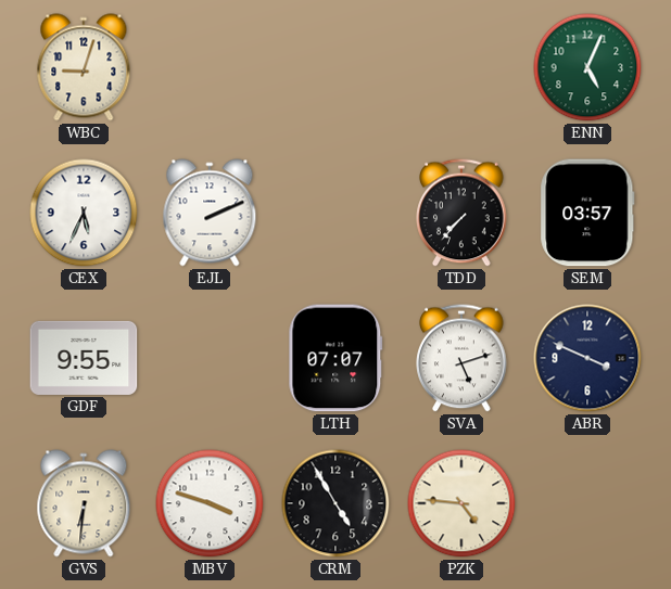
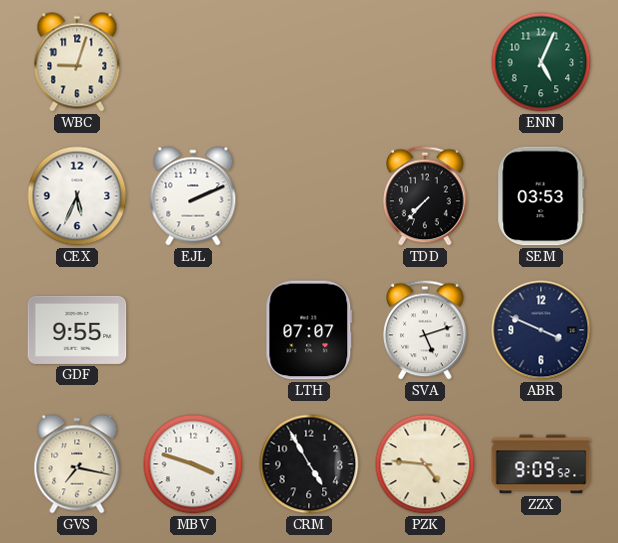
SEM: 03:57 -> 03:53 (541, 196)
GVS: 6:31 -> 7:17 (77, 464)
ZZX: none -> 9:09 (541, 464)
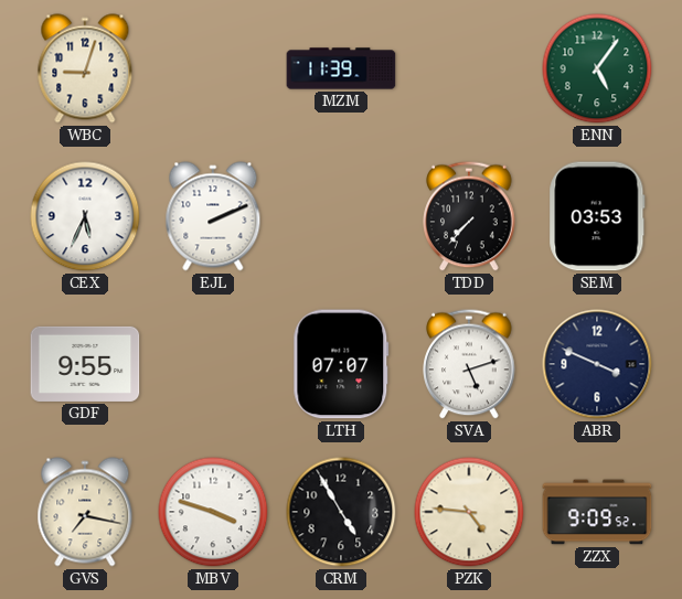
MZM: none -> 11:39 (341, 68)
ENN: 5:04 -> 5:06 (597, 68)
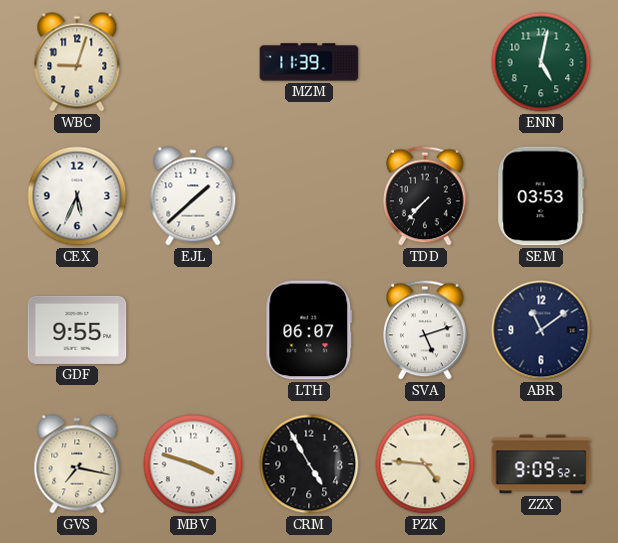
ENN: 5:06 -> 5:02 (541, 62)
EJL: 2:11 -> 1:38 (193, 196)
LTH: 07:07 -> 06:07 (309, 330)
ABR: 3:49 -> 11:09 (541, 330)
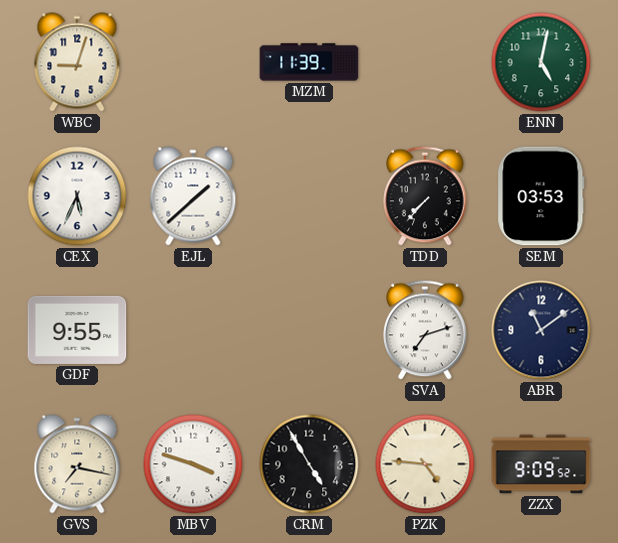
LTH: 06:07 -> none (309, 330)
SVA: 5:12 -> 7:12 (425, 330)
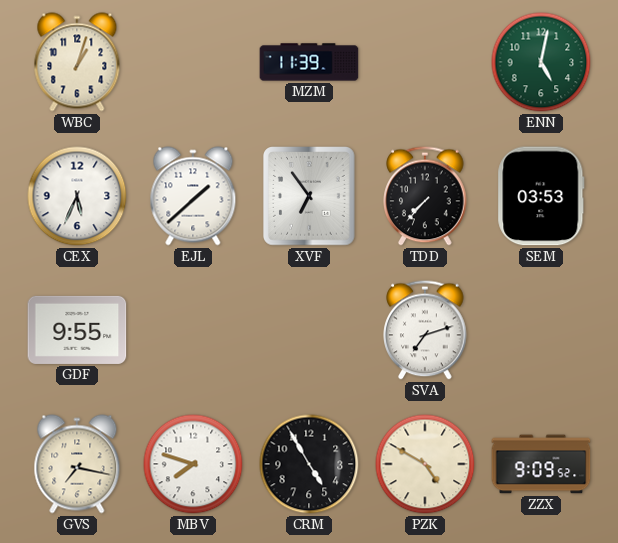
WBC: 9:03 -> 1:03 (77, 62)
XVF: none -> 6:54 (310, 197)
ABR: 11:09 -> none (541, 330)
MBV: 3:48 -> 7:48 (193, 464)
PZK: 4:46 -> 4:50 (425, 464)
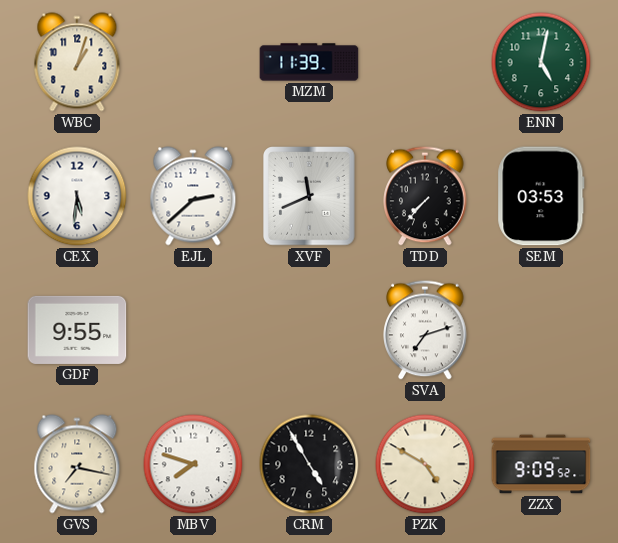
CEX: 5:34 -> 5:31 (77, 196)
EJL: 1:38 -> 2:38 (193, 196)
XVF: 6:54 -> 11:41 (310, 197)
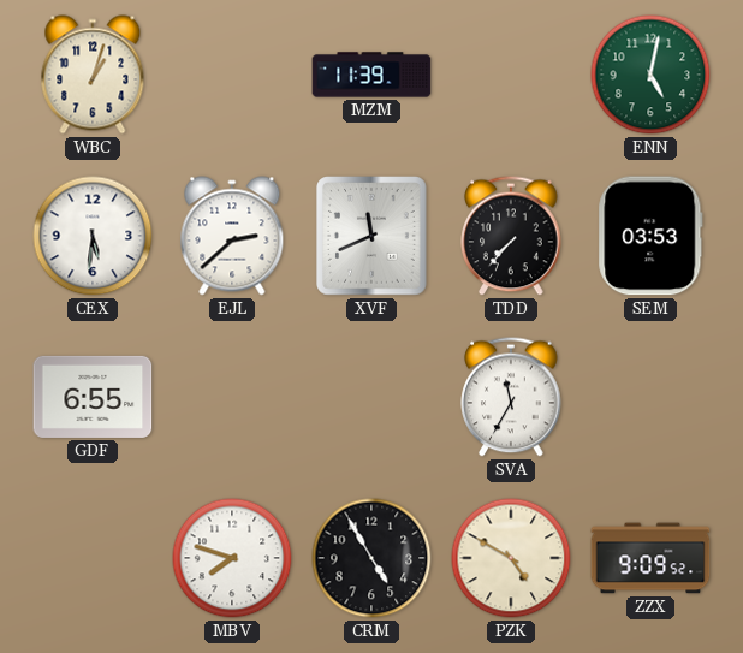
GDF: 9:55 -> 6:55 (93, 397)
SVA: 7:12 -> 11:35 (511, 397)
GVS: 7:17 -> none (77, 464)
